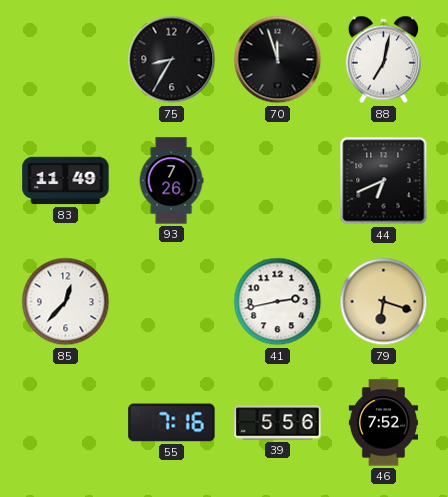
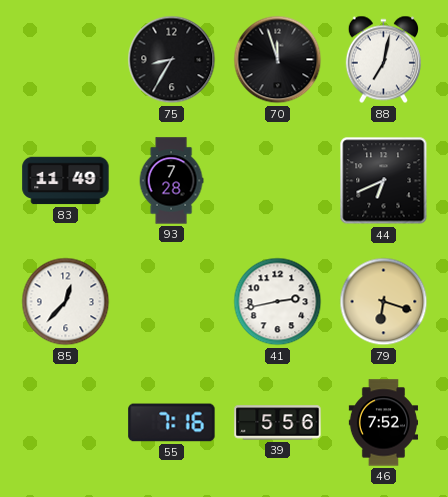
93: 7:26 -> 7:28 (171, 181)
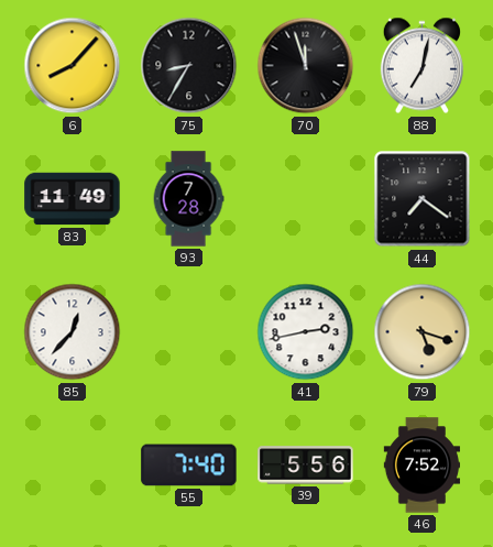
6: none -> 8:07 (73, 66)
44: 6:41 -> 7:21 (423, 199)
79: 6:18 -> 5:18 (423, 332)
55: 7:16 -> 7:40 (189, 466)
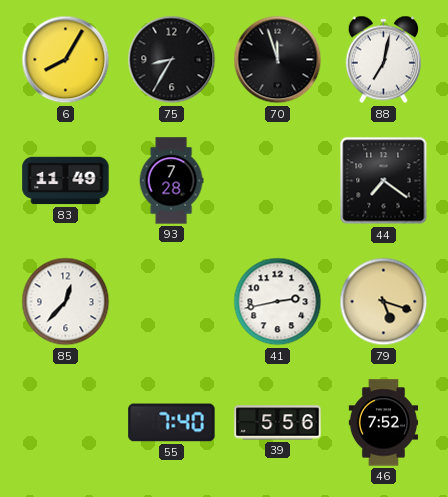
6: 8:07 -> 8:05 (66, 60)
